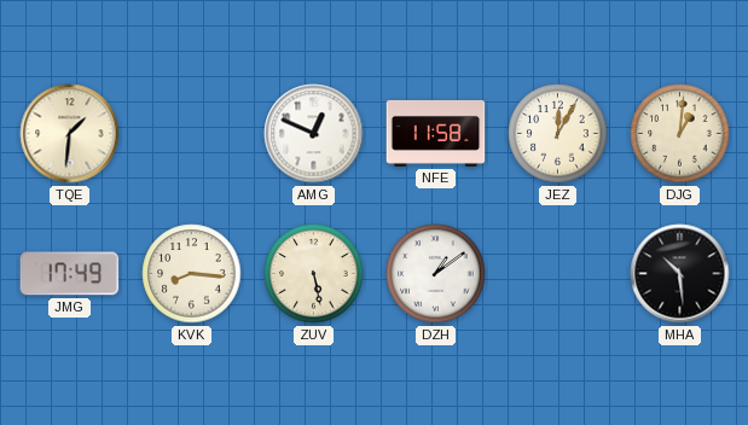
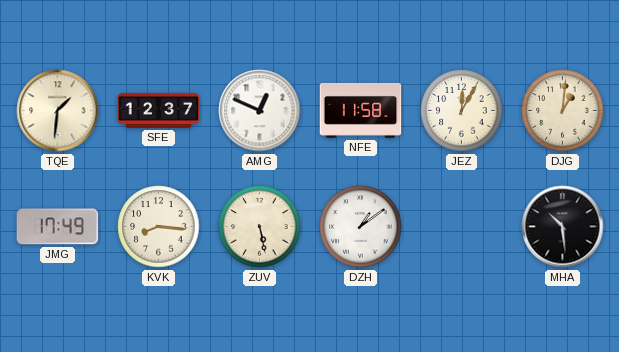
SFE: none -> 12:37 (159, 110)
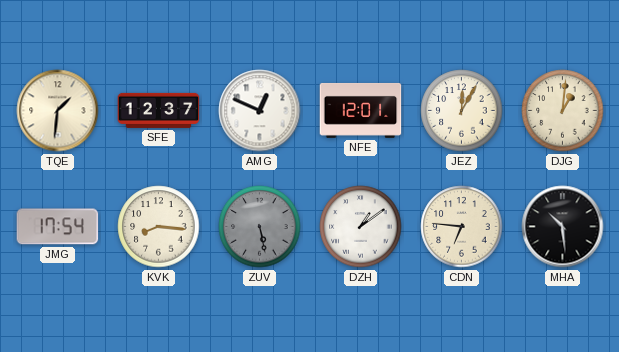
NFE: 11:58 -> 12:01 (361, 110)
JMG: 17:49 -> 17:54 (58, 227)
ZUV dial: cream -> grey (260, 227)
CDN: none -> 6:46 (462, 227)
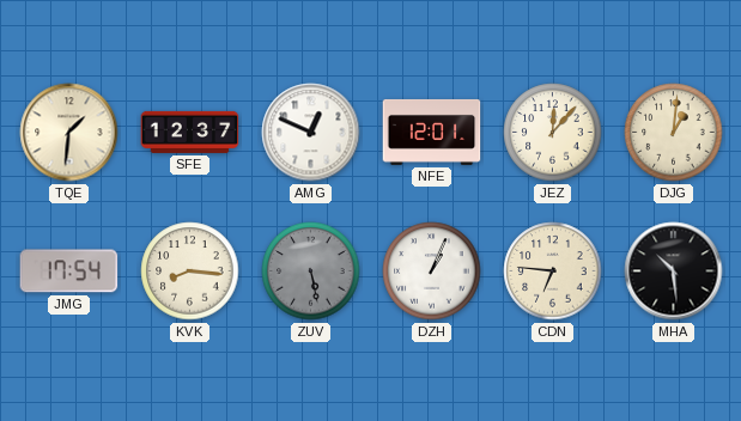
JEZ: 12:05 -> 12:07 (553, 133)
DZH: 1:09 -> 1:04 (432, 271)
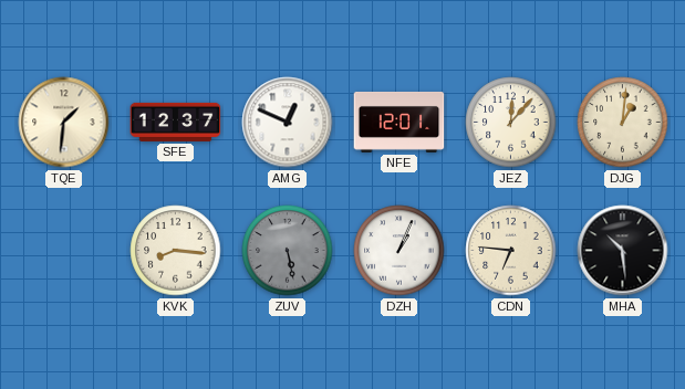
JMG: 17:54 -> none (69, 271)
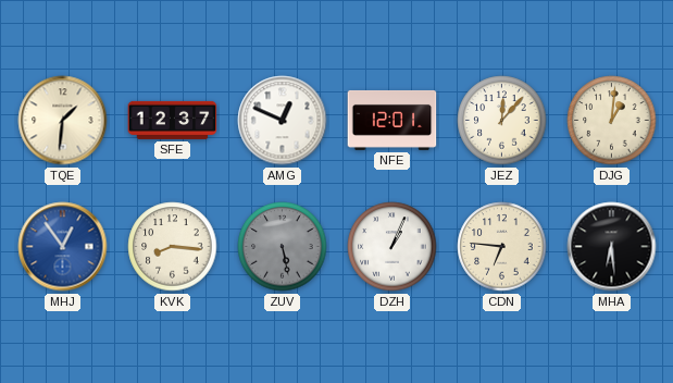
MHJ: none -> 12:54 (63, 247)
MHA: 10:29 -> 6:29 (612, 247)
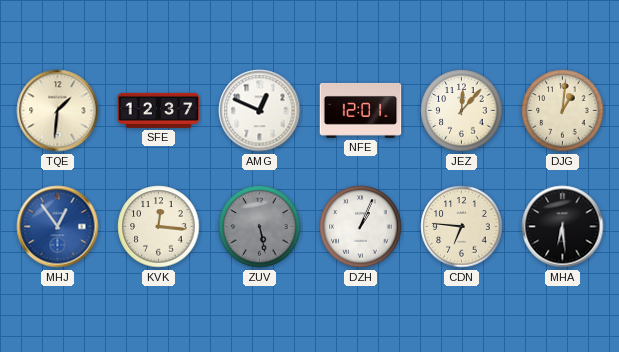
KVK: 8:16 -> 12:16 (159, 227)
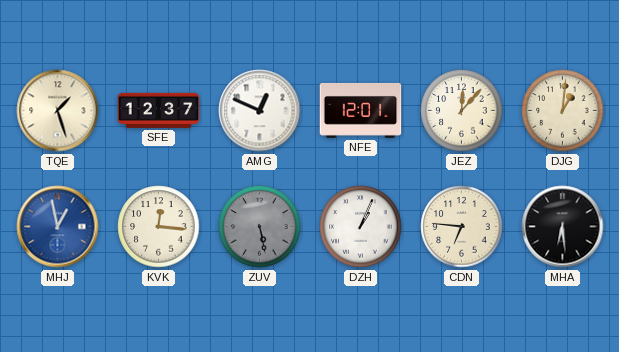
TQE: 1:31 -> 1:27 (58, 111)
MHJ: 12:54 -> 12:58 (58, 227)
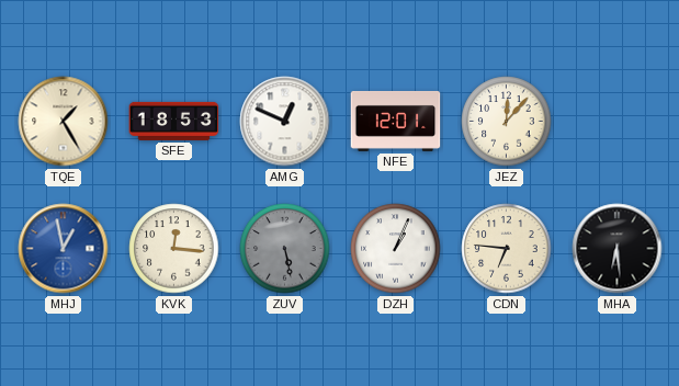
TQE: 1:27 -> 1:25 (64, 122)
SFE: 12:37 -> 18:53 (174, 121)
DJG: 1:01 -> none (563, 111)
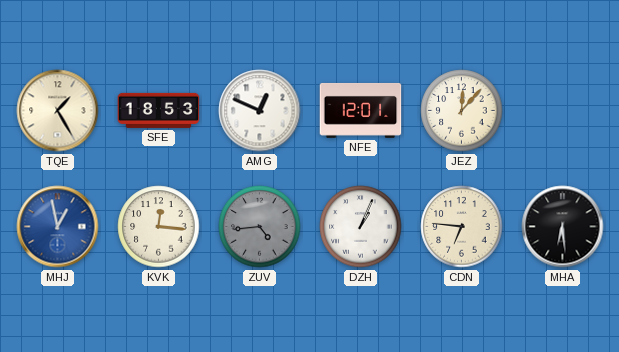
ZUV: 5:28 -> 4:44 (260, 227)
